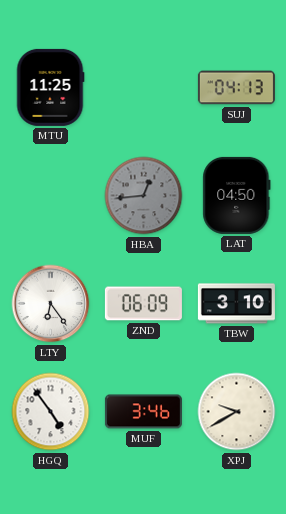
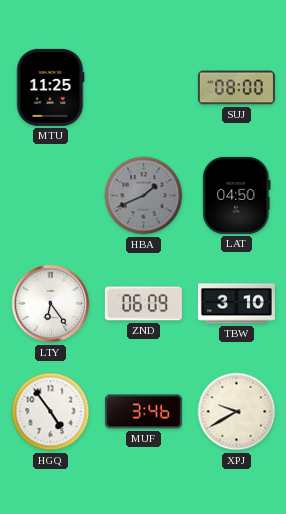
SUJ: 04:13 -> 08:00 (236, 88)
HBA: 12:44 -> 1:41 (144, 196)
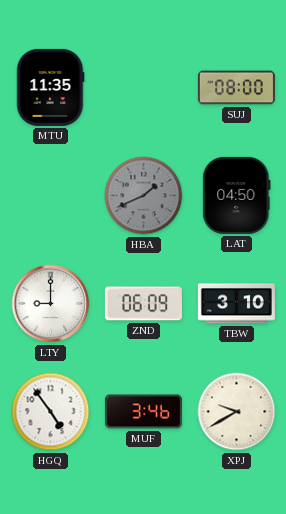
MTU: 11:25 -> 11:35 (50, 87)
LTY: 6:24 -> 9:00 (51, 304)
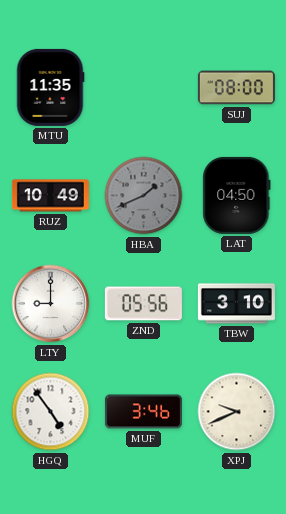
RUZ: none -> 10:49 (50, 196)
ZND: 06:09 -> 05:56 (143, 304)
XPJ: 9:40 -> 9:41 (237, 412)
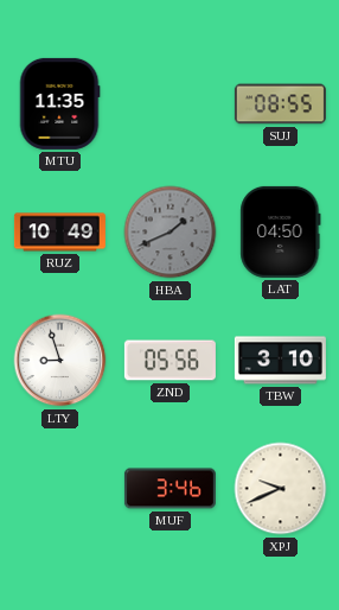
SUJ: 08:00 -> 08:55 (280, 104)
LTY: 9:00 -> 8:57 (60, 361)
HGQ: 4:54 -> none (51, 412)
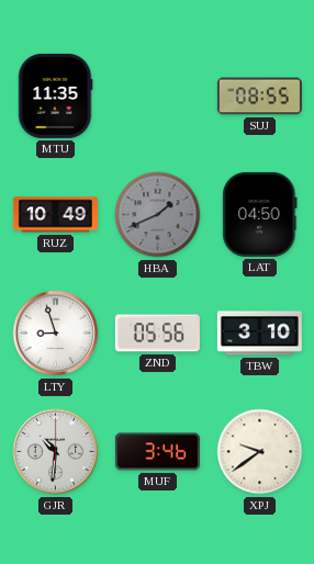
GJR: none -> 10:31 (56, 452)
XPJ: 9:41 -> 9:39 (260, 452)
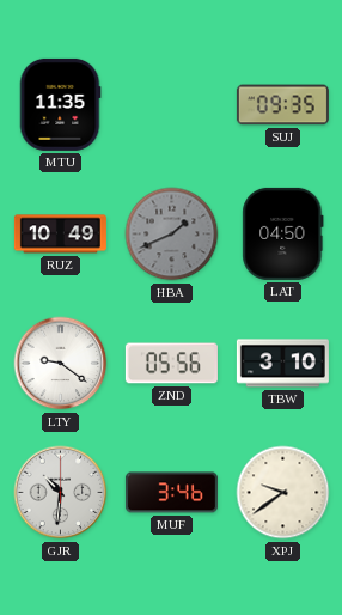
SUJ: 08:55 -> 09:35 (282, 105)
LTY: 8:57 -> 9:21 (61, 364)
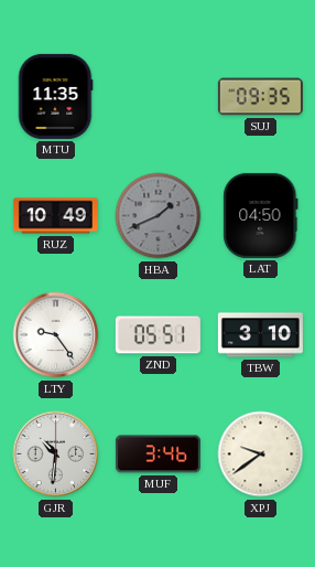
LTY: 9:21 -> 9:24 (56, 335)
ZND: 05:56 -> 05:51 (157, 335)
